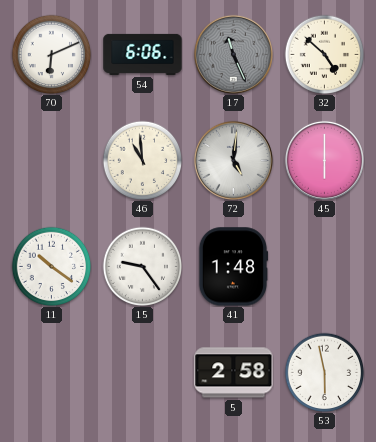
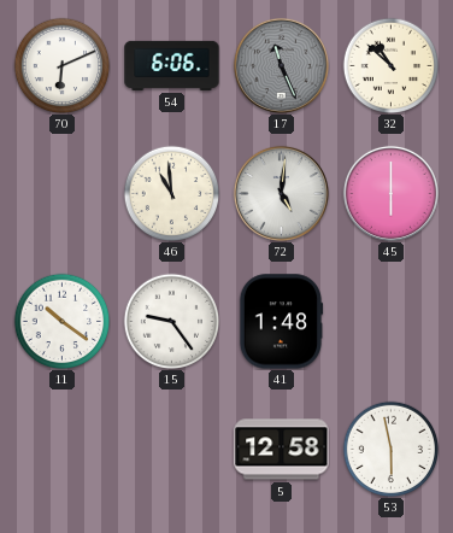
32: 4:52 -> 10:52 (390, 65)
5: 2:58 -> 12:58 (282, 450)
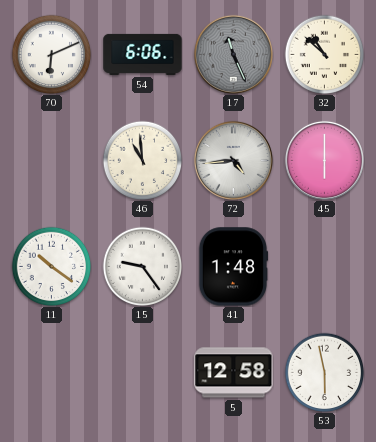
72: 5:01 -> 4:44 (233, 160)
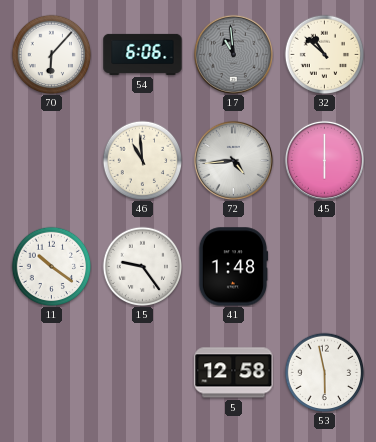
70: 6:11 -> 6:07 (51, 54)
17: 11:26 -> 10:59 (233, 54)
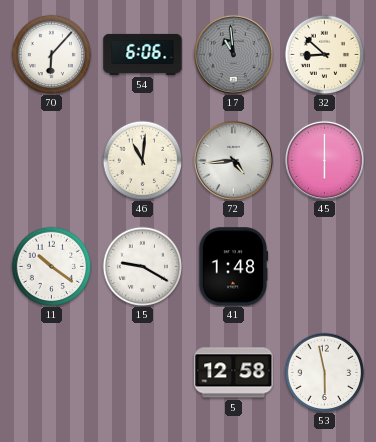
32: 10:52 -> 8:52 (324, 54)
46: 10:59 -> 11:01 (142, 160)
15: 9:24 -> 9:20 (142, 266)
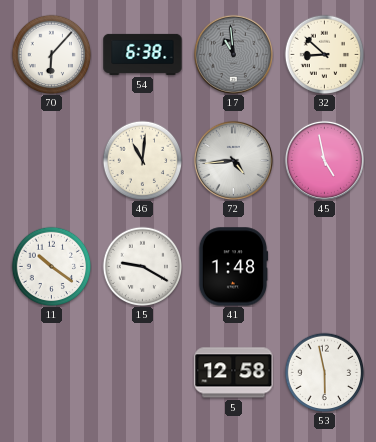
54: 6:06 -> 6:38 (143, 54)
45: 6:00 -> 4:58 (324, 160)
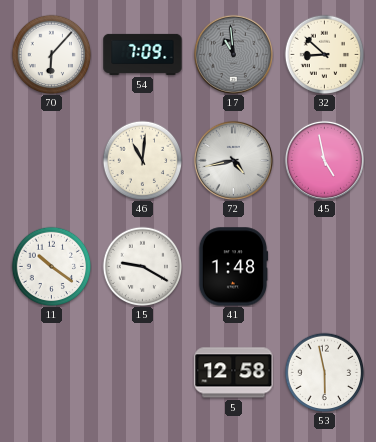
54: 6:38 -> 7:09 (143, 54)
72: 4:44 -> 4:43 (233, 160)
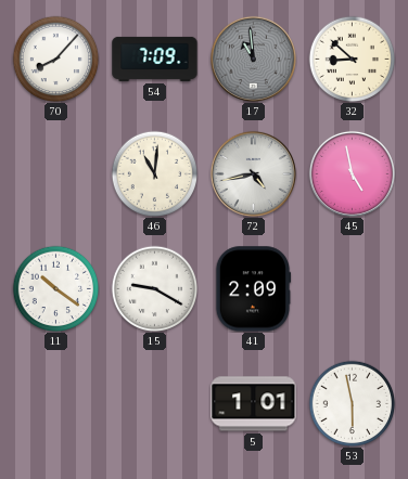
70: 6:07 -> 8:07 (55, 59)
41: 1:48 -> 2:09 (253, 289)
5: 12:58 -> 1:01 (254, 404)
